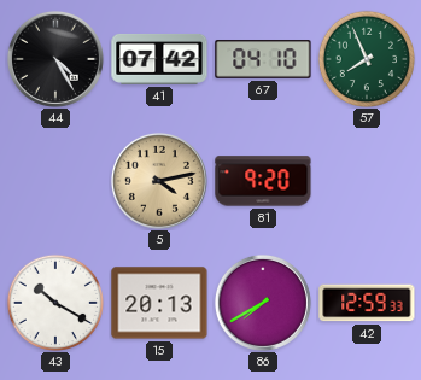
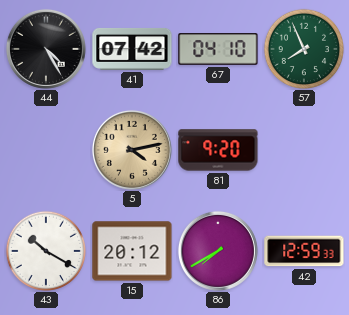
15: 20:13 -> 20:12 (132, 251)
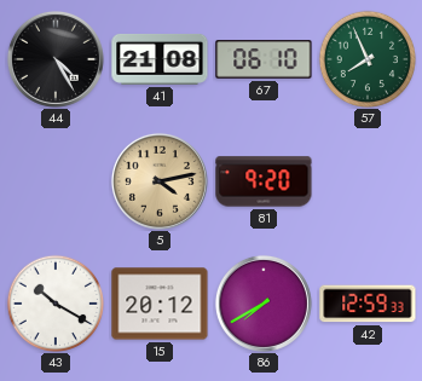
41: 07:42 -> 21:08 (160, 59)
67: 04:10 -> 06:10 (264, 59)
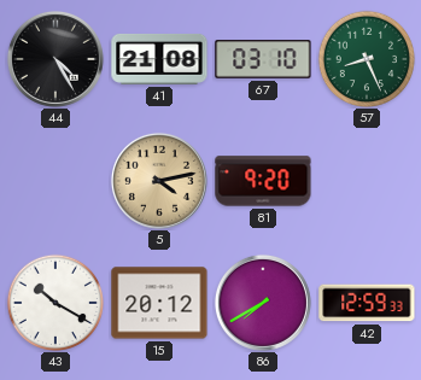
67: 06:10 -> 03:10 (263, 59)
57: 7:56 -> 8:26 (366, 58)
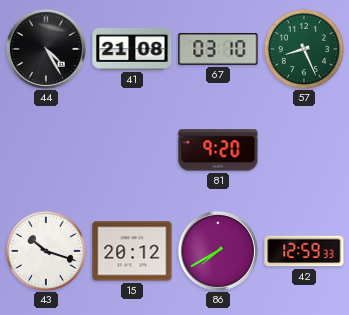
5: 4:13 -> none (159, 181)
43: 10:20 -> 10:18 (45, 250)
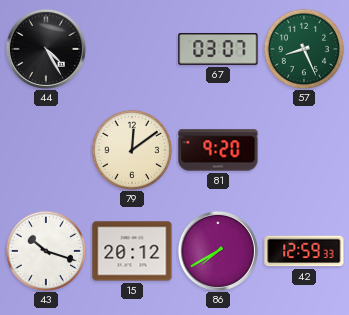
41: 21:08 -> none (132, 49)
67: 03:10 -> 03:07 (218, 49)
79: none -> 12:09 (131, 149)
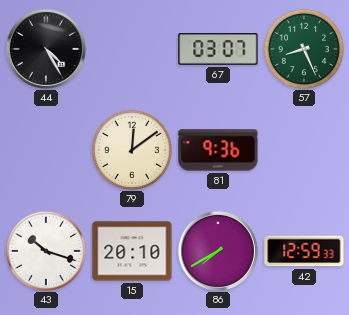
81: 9:20 -> 9:36 (218, 150)
15: 20:12 -> 20:10 (132, 251)
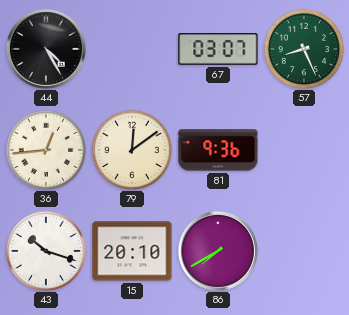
36: none -> 12:44 (45, 149)
42: 12:59 -> none (304, 251)
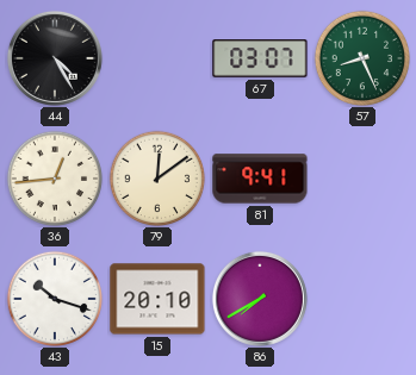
81: 9:36 -> 9:41 (260, 179)
